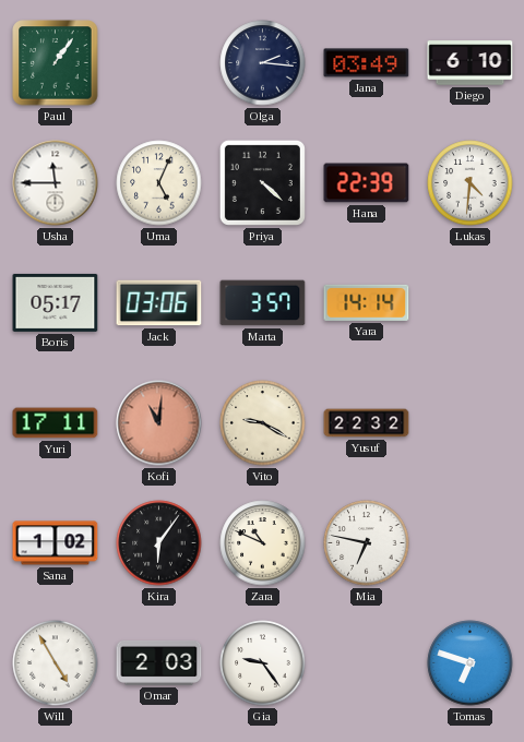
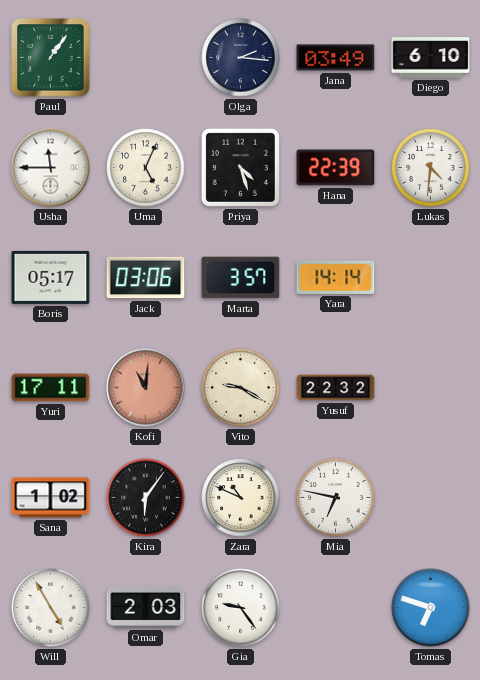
Priya: 4:22 -> 4:27 (240, 167)
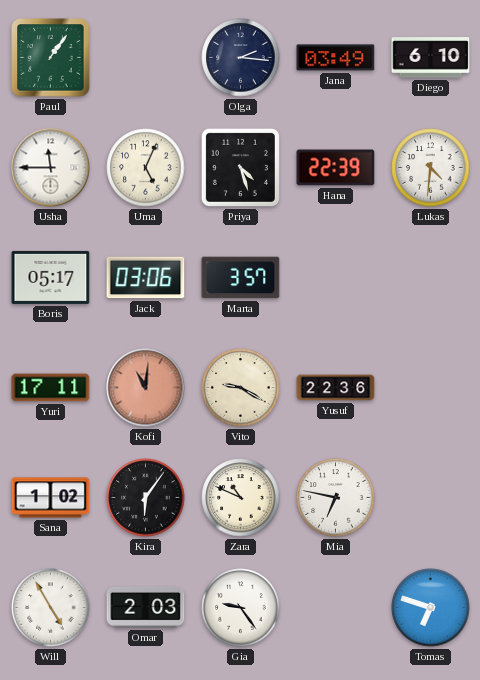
Yara: 14:14 -> none (336, 277)
Yusuf: 22:32 -> 22:36 (336, 388)
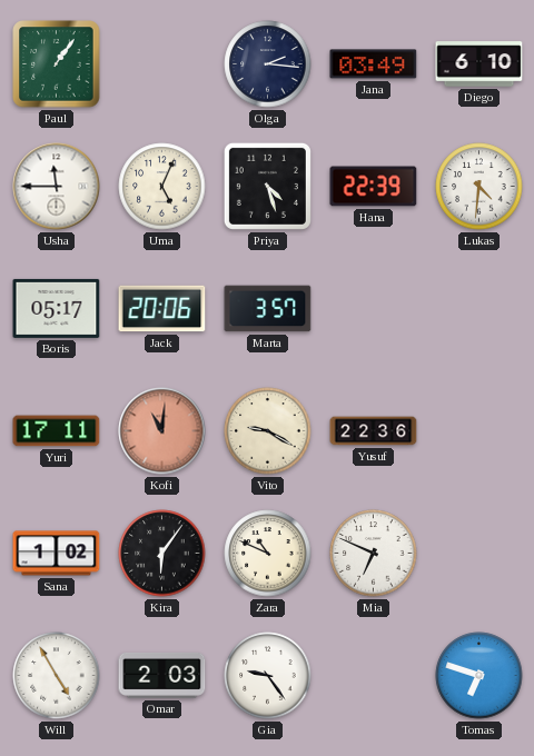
Jack: 03:06 -> 20:06 (162, 309)
Mia: 6:47 -> 6:49 (374, 554)
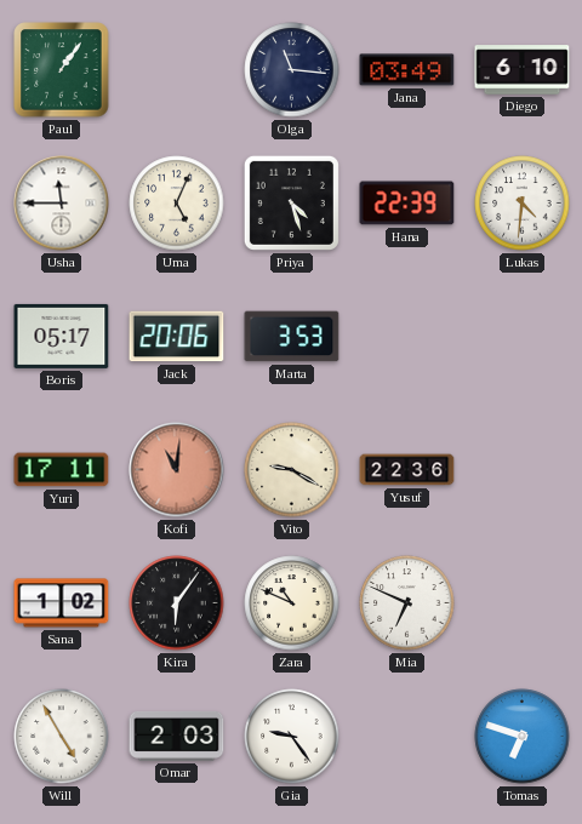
Olga: 2:16 -> 11:16 (292, 70)
Marta: 3:57 -> 3:53 (292, 337)
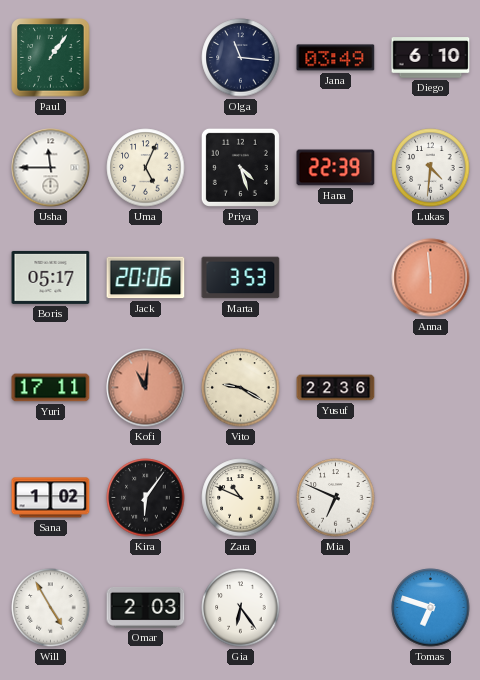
Anna: none -> 5:59 (431, 278)
Gia: 9:24 -> 6:24 (241, 608)
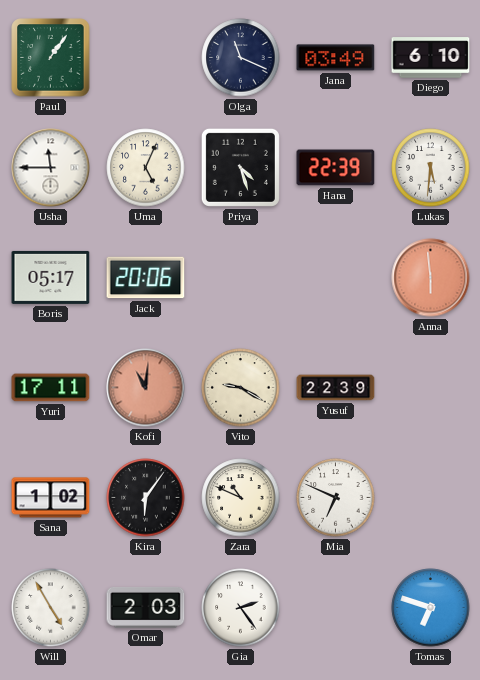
Olga: 11:16 -> 11:19 (241, 58)
Lukas: 4:31 -> 5:31 (431, 168)
Marta: 3:53 -> none (241, 278)
Yusuf: 22:36 -> 22:39 (336, 388)
Gia: 6:24 -> 2:24 (241, 608)
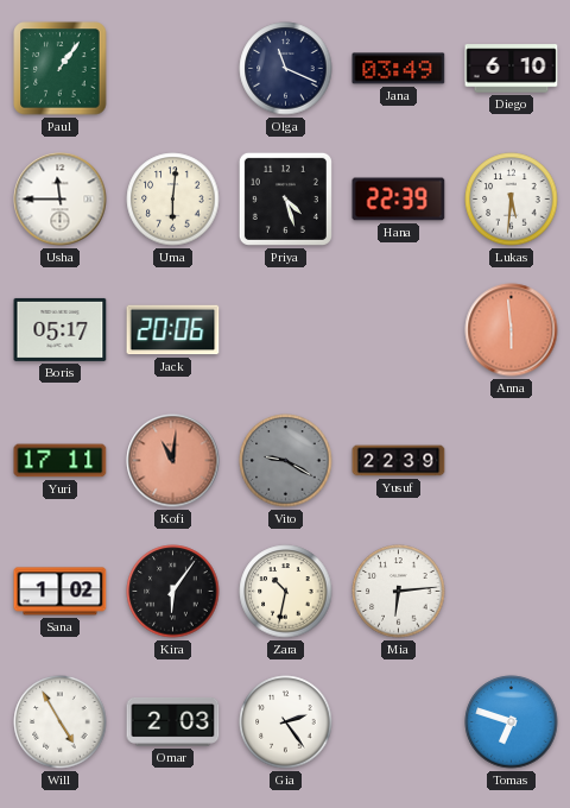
Uma: 5:04 -> 6:01 (173, 200)
Vito dial: cream -> grey (286, 461)
Zara: 10:49 -> 10:32 (286, 592)
Mia: 6:49 -> 6:14 (399, 592)
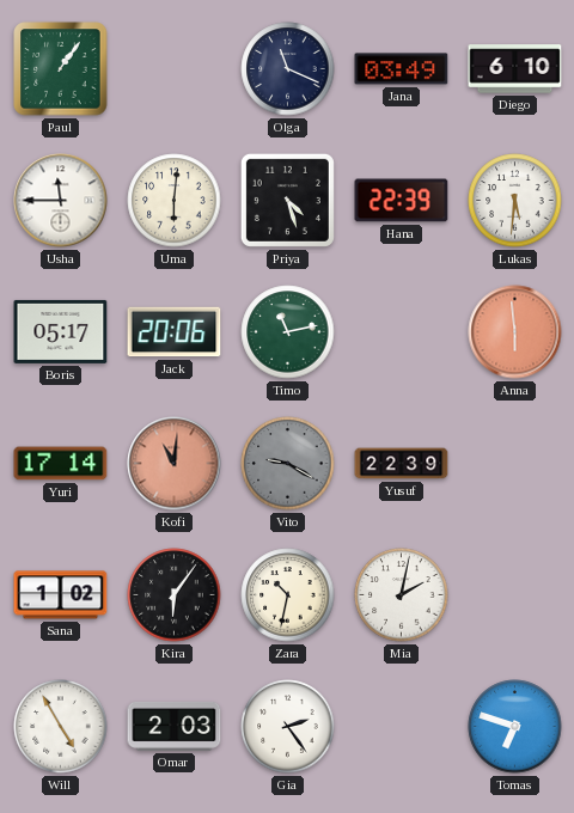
Timo: none -> 11:13 (288, 332)
Yuri: 17:11 -> 17:14 (61, 464)
Mia: 6:14 -> 2:02 (402, 595)
